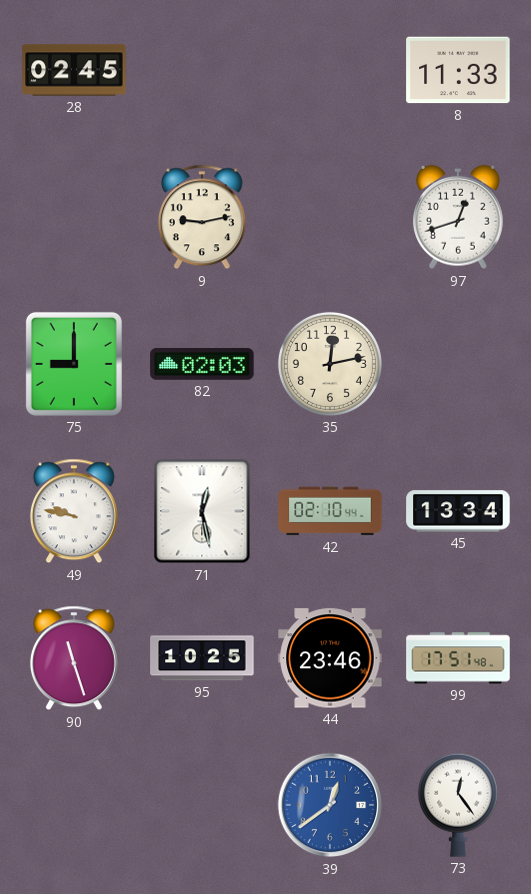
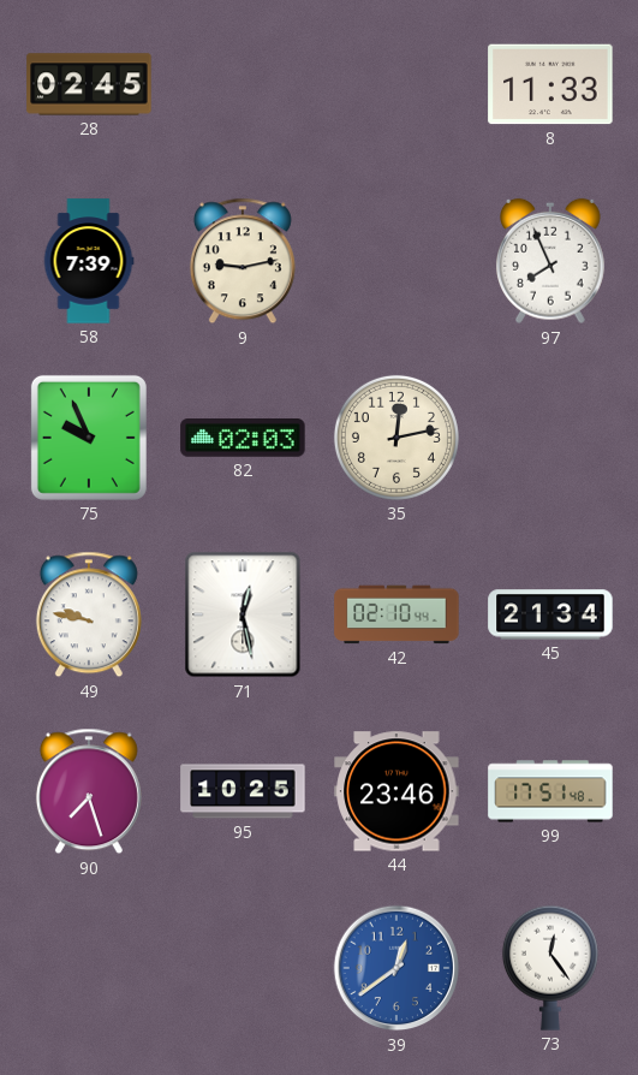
58: none -> 7:39 (89, 261)
97: 12:42 -> 7:56 (551, 261)
75: 9:00 -> 9:56 (89, 438)
45: 13:34 -> 21:34 (550, 614)
90: 11:27 -> 7:27 (89, 791)
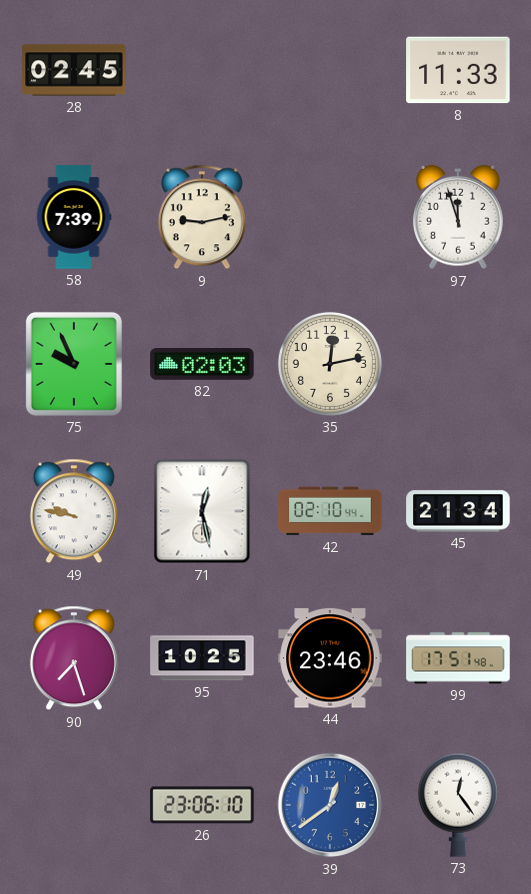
97: 7:56 -> 11:57 (459, 217)
26: none -> 23:06 (202, 805)
